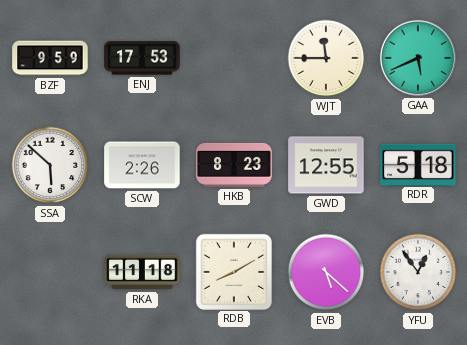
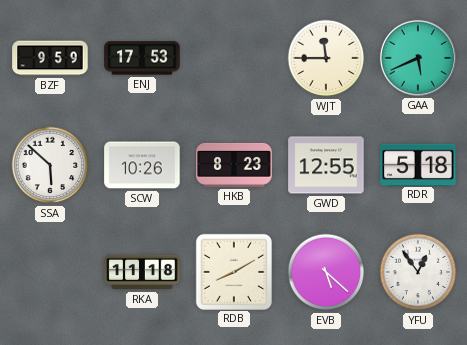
SCW: 2:26 -> 10:26 (142, 165)
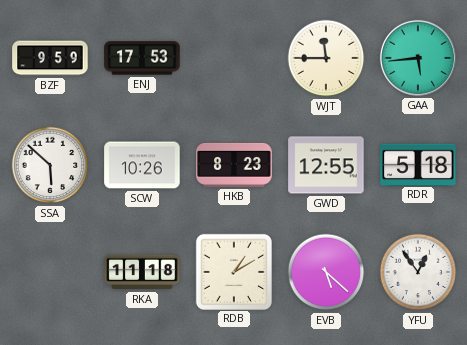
GAA: 5:41 -> 5:44 (418, 58)
RDB: 8:10 -> 1:10 (233, 271)
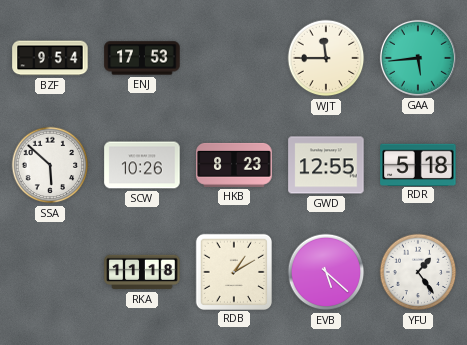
BZF: 9:59 -> 9:54 (50, 58)
YFU: 12:54 -> 1:24 (418, 272)
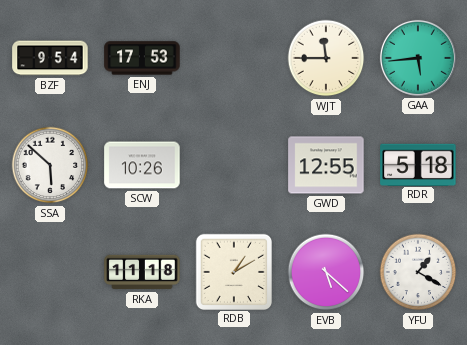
HKB: 8:23 -> none (234, 165)
YFU: 1:24 -> 1:20 (418, 272)
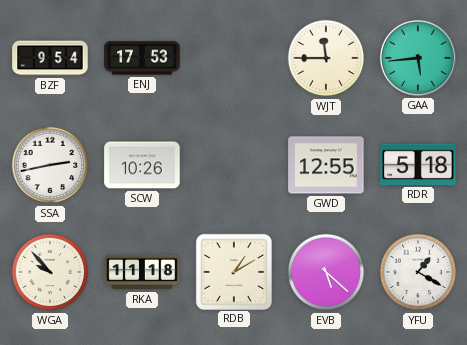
SSA: 5:52 -> 2:43 (50, 165)
WGA: none -> 9:53 (50, 272)
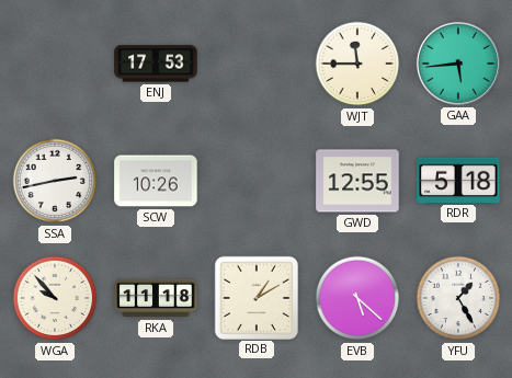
BZF: 9:54 -> none (50, 58)
YFU: 1:20 -> 1:25 (458, 298)
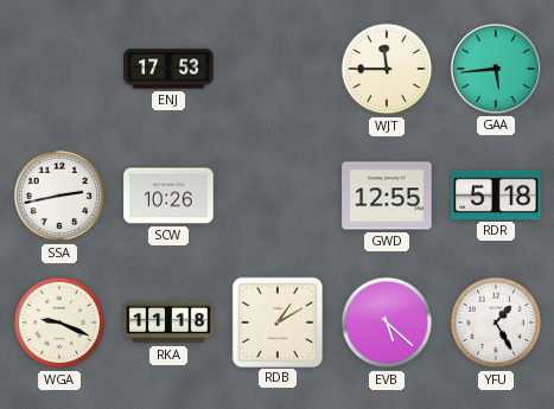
WGA: 9:53 -> 9:19 (59, 322)
